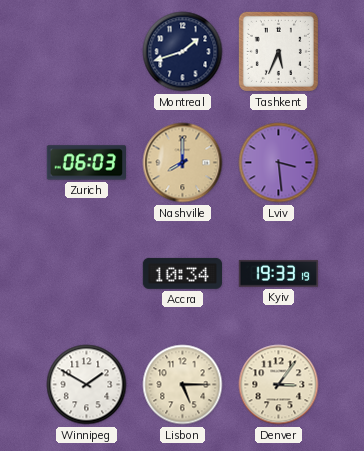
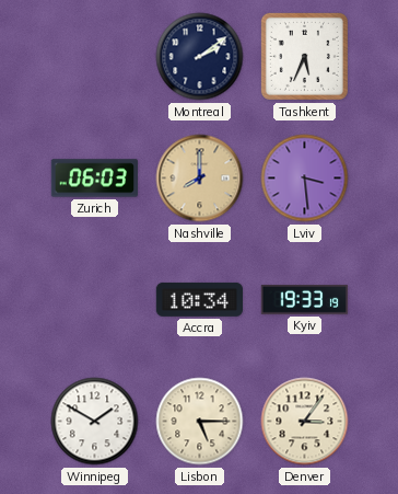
Montreal: 1:42 -> 2:09 (200, 57)
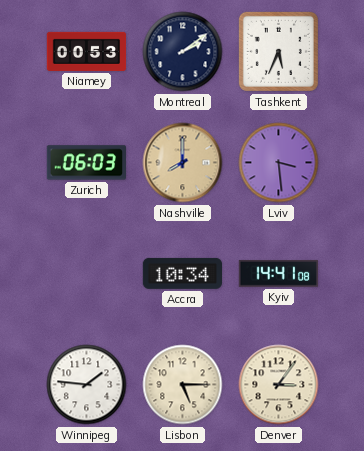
Niamey: none -> 00:53 (87, 51)
Kyiv: 19:33 -> 14:41 (278, 274)
Winnipeg: 1:50 -> 1:46 (87, 385)
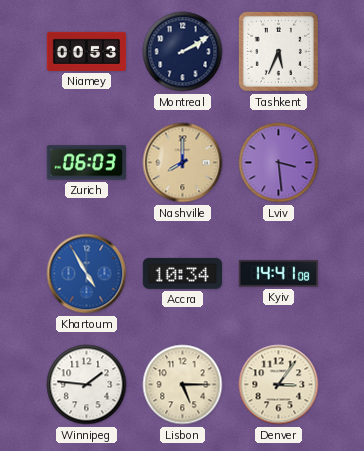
Montreal: 2:09 -> 2:10 (183, 52)
Khartoum: none -> 4:55 (87, 274)
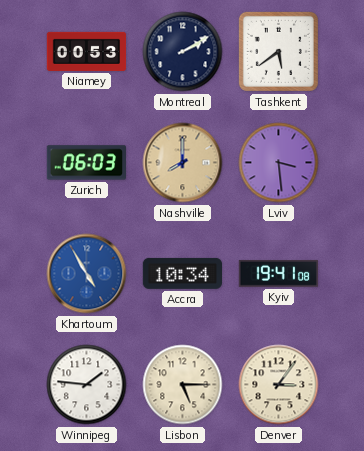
Tashkent: 5:34 -> 5:39 (278, 51)
Kyiv: 14:41 -> 19:41 (278, 274)
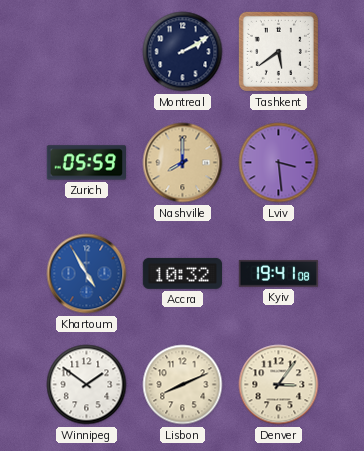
Niamey: 00:53 -> none (87, 51)
Zurich: 06:03 -> 05:59 (86, 163)
Accra: 10:34 -> 10:32 (182, 273)
Winnipeg: 1:46 -> 1:51 (87, 385)
Lisbon: 5:15 -> 8:11 (183, 385)
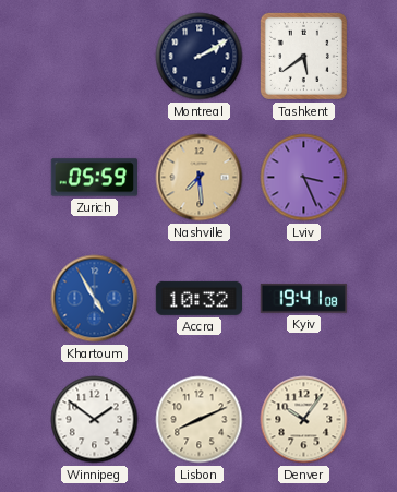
Nashville: 8:00 -> 7:29 (200, 178)
Lviv: 3:29 -> 3:26 (304, 178)
Denver: 3:06 -> 10:06 (304, 420)
